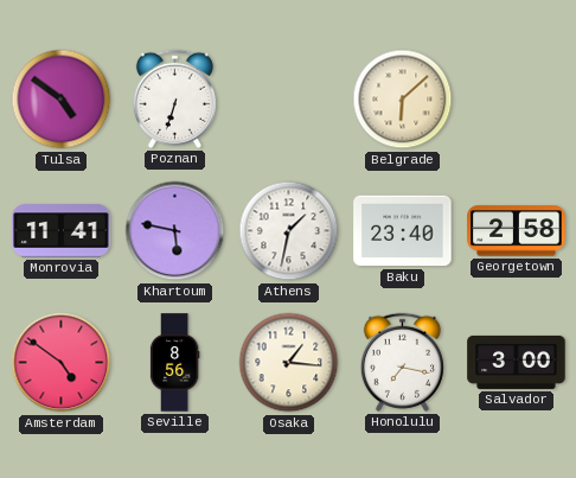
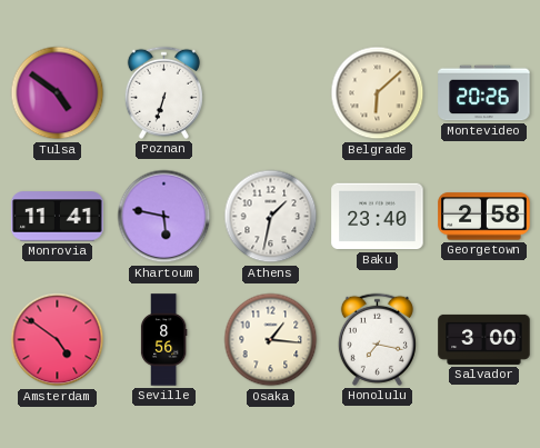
Montevideo: none -> 20:26 (484, 93)
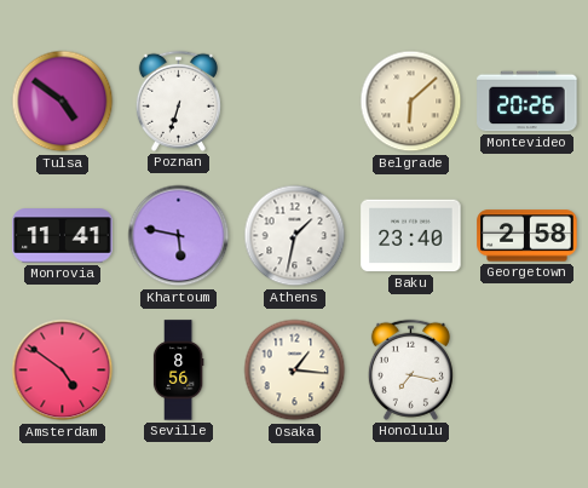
Salvador: 3:00 -> none (484, 339)
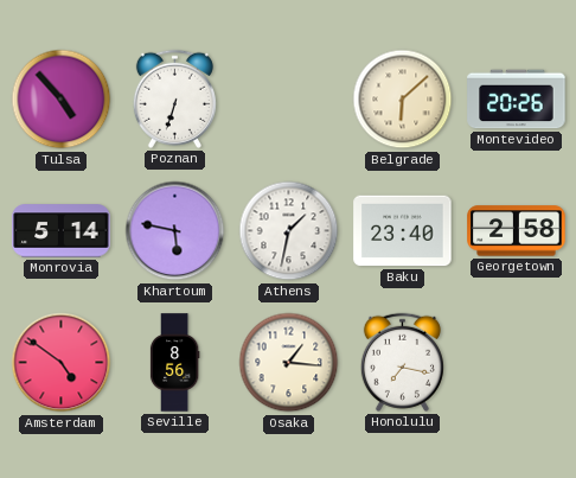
Tulsa: 4:51 -> 4:53 (62, 100)
Monrovia: 11:41 -> 5:14 (62, 231)
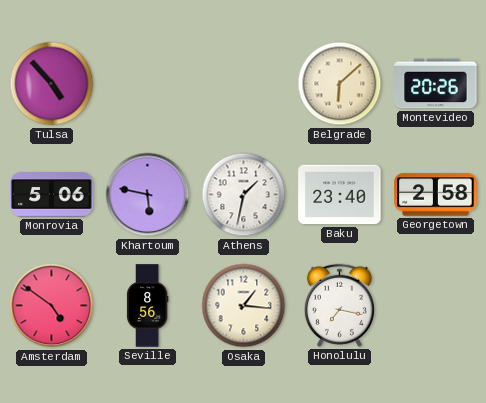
Poznan: 6:33 -> none (174, 98)
Monrovia: 5:14 -> 5:06 (52, 195)
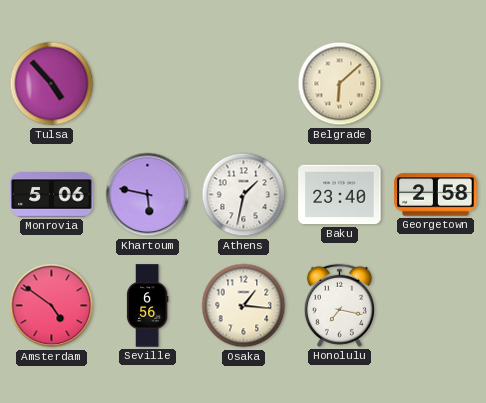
Montevideo: 20:26 -> none (436, 84)
Seville: 8:56 -> 6:56 (147, 306)
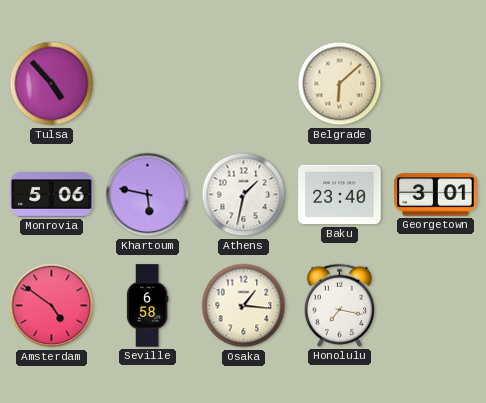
Georgetown: 2:58 -> 3:01 (436, 195)
Seville: 6:56 -> 6:58 (147, 306)
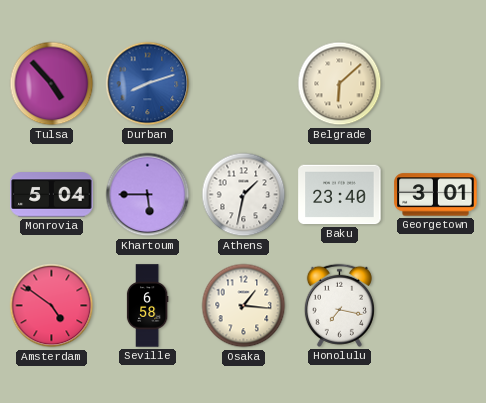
Durban: none -> 8:12 (148, 84)
Monrovia: 5:06 -> 5:04 (52, 195)
Khartoum: 5:47 -> 5:45 (148, 195)
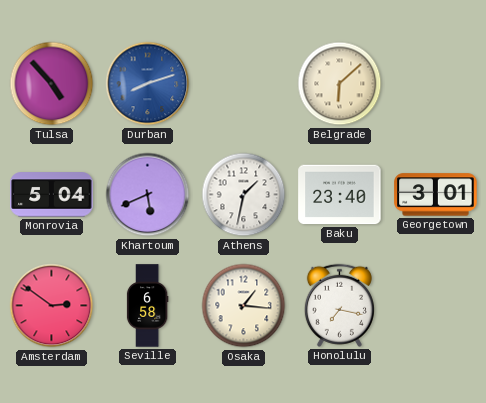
Khartoum: 5:45 -> 5:41 (148, 195)
Amsterdam: 4:51 -> 2:51 (52, 306)
